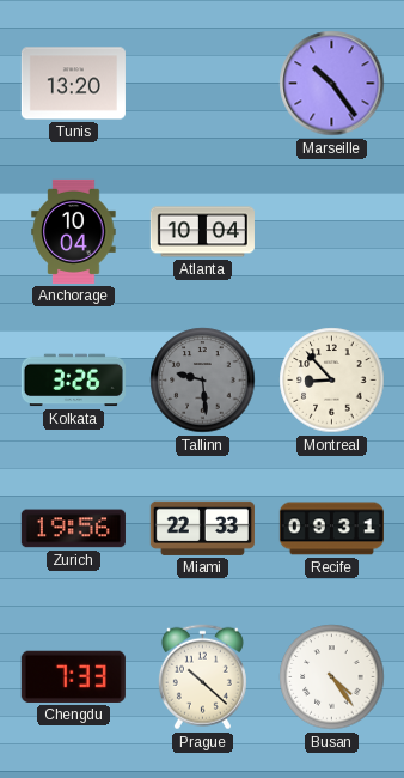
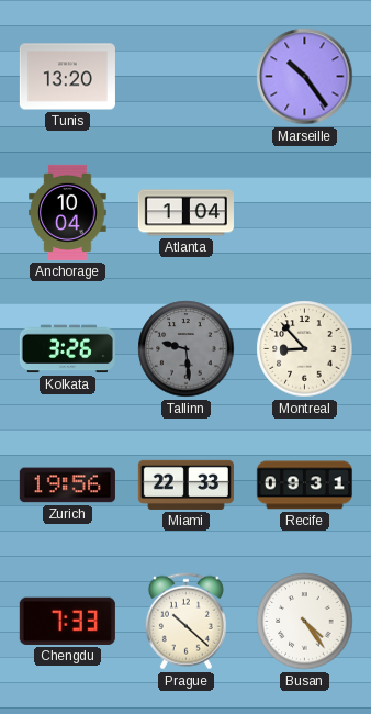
Atlanta: 10:04 -> 1:04 (185, 213)
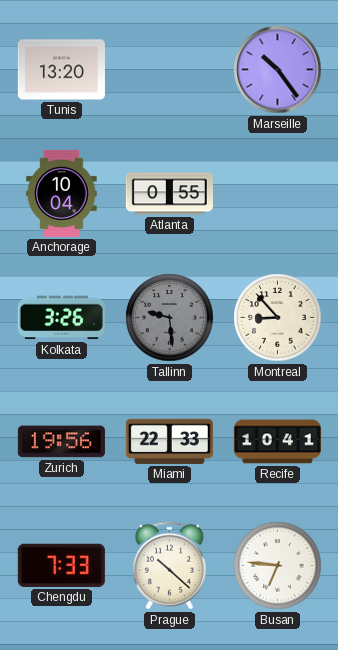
Atlanta: 1:04 -> 0:55 (169, 194)
Recife: 09:31 -> 10:41 (277, 442)
Busan: 4:24 -> 6:46 (278, 566)
